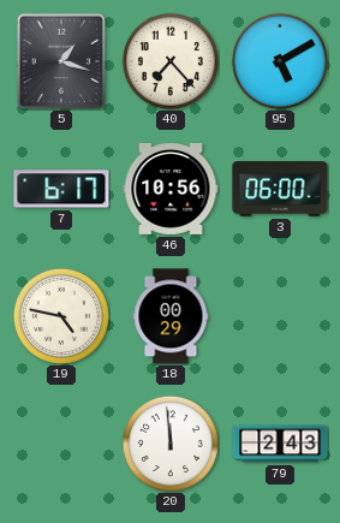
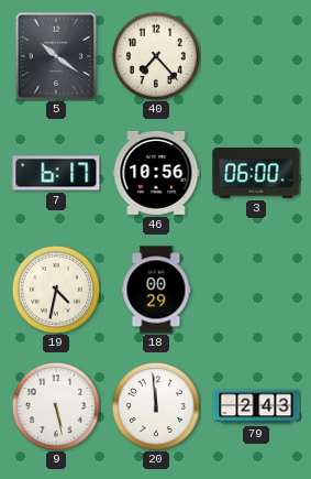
5: 1:18 -> 10:21 (55, 55)
95: 5:10 -> none (280, 61)
19: 4:47 -> 4:32 (56, 290)
9: none -> 5:28 (56, 406)
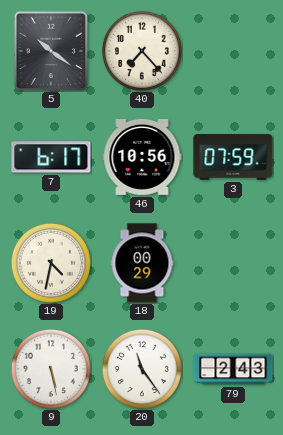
3: 06:00 -> 07:59 (233, 157)
20: 11:59 -> 11:24 (142, 369)
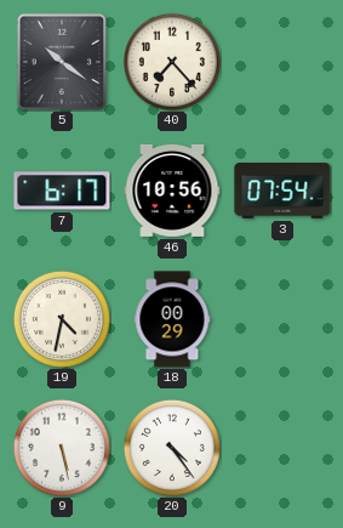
3: 07:59 -> 07:54 (282, 191)
20: 11:24 -> 4:24 (172, 448)
79: 2:43 -> none (233, 369)
